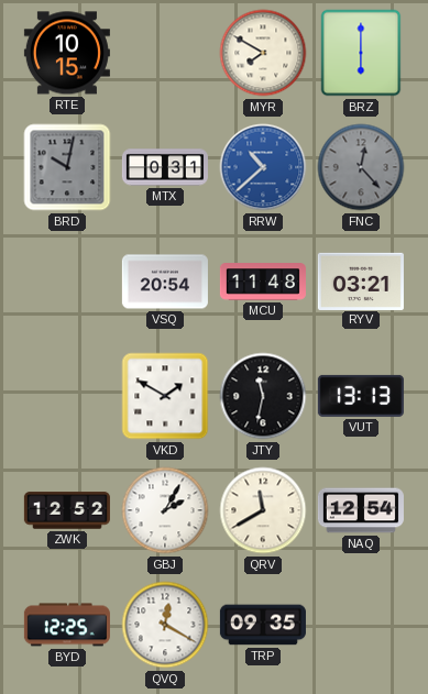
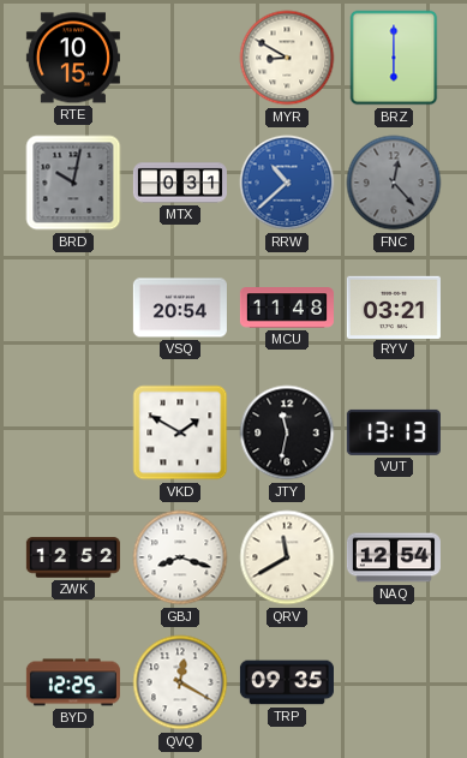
MYR: 7:50 -> 8:50 (287, 58)
GBJ: 2:05 -> 8:18 (180, 557)
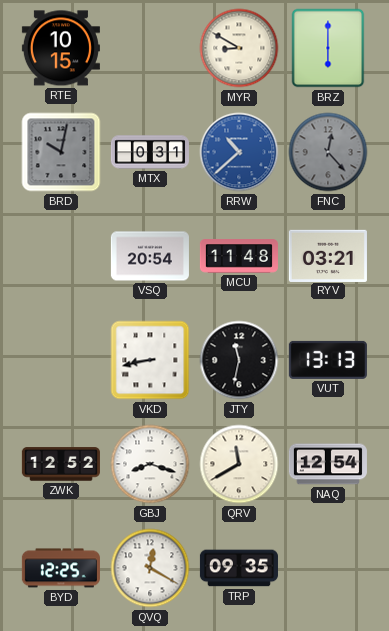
VKD: 1:50 -> 8:43 (150, 360)
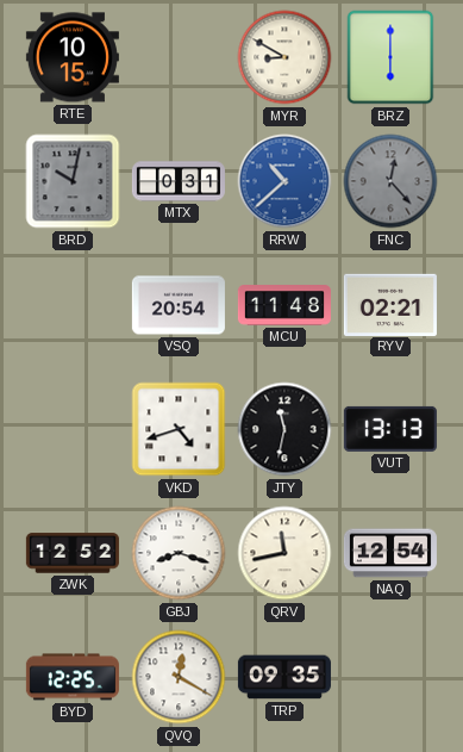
RYV: 03:21 -> 02:21 (390, 304)
VKD: 8:43 -> 4:42 (179, 429)
QRV: 11:40 -> 11:43 (284, 553)
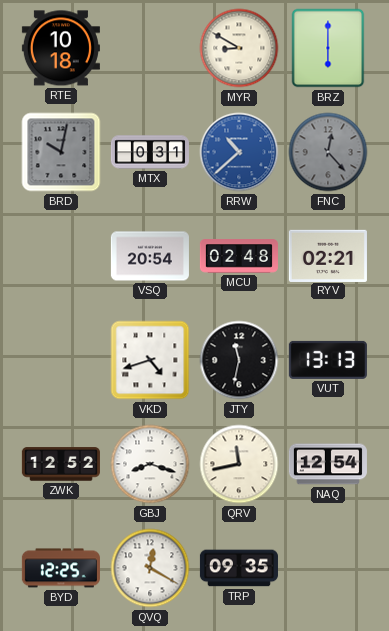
RTE: 10:15 -> 10:18 (61, 48)
MCU: 11:48 -> 02:48 (239, 256)
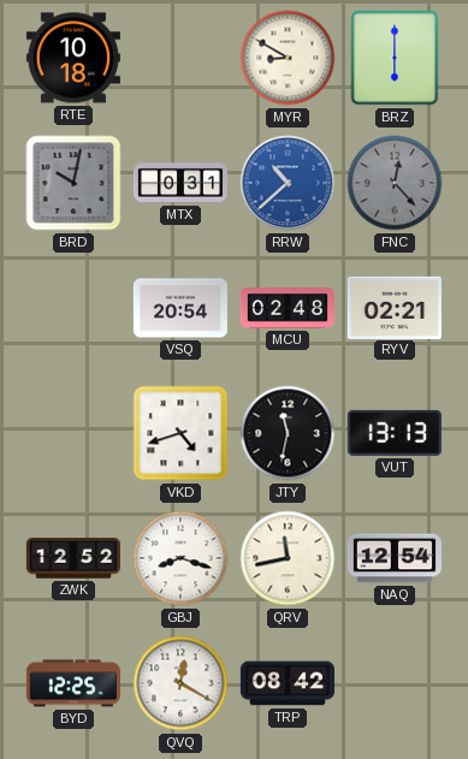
TRP: 09:35 -> 08:42 (288, 683)
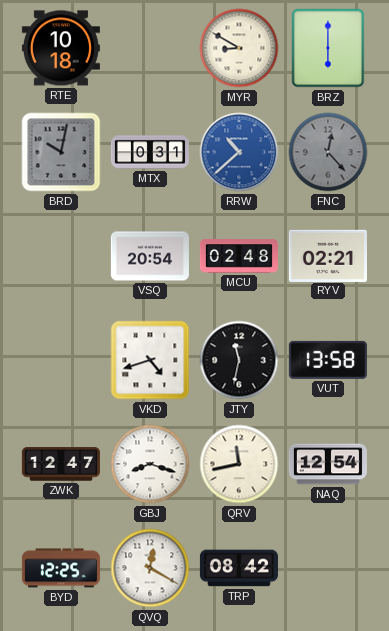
VUT: 13:13 -> 13:58 (328, 360)
ZWK: 12:52 -> 12:47 (61, 464)
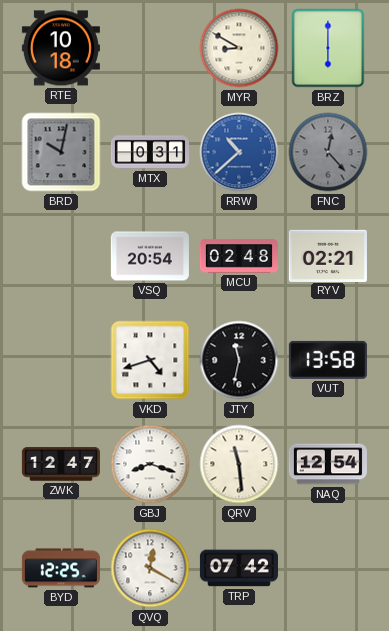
QRV: 11:43 -> 11:29 (239, 464)
TRP: 08:42 -> 07:42 (239, 568)
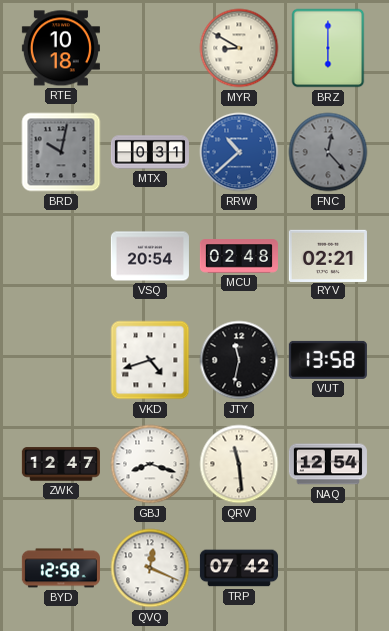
BYD: 12:25 -> 12:58 (61, 568)
QVQ: 12:20 -> 12:19 (150, 568)
